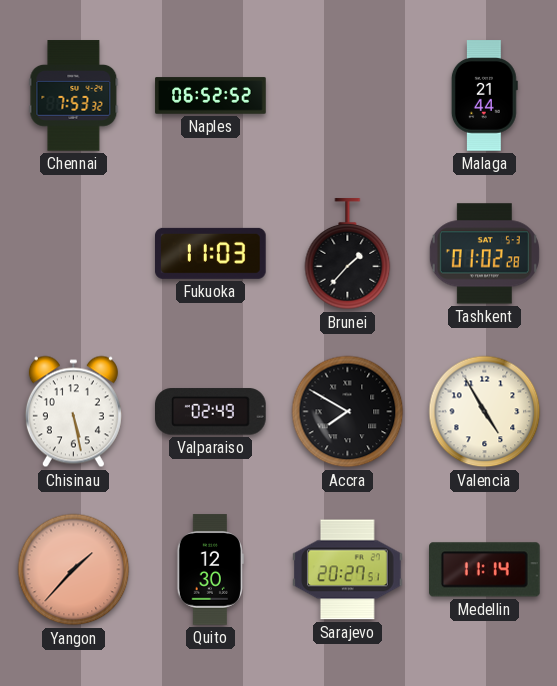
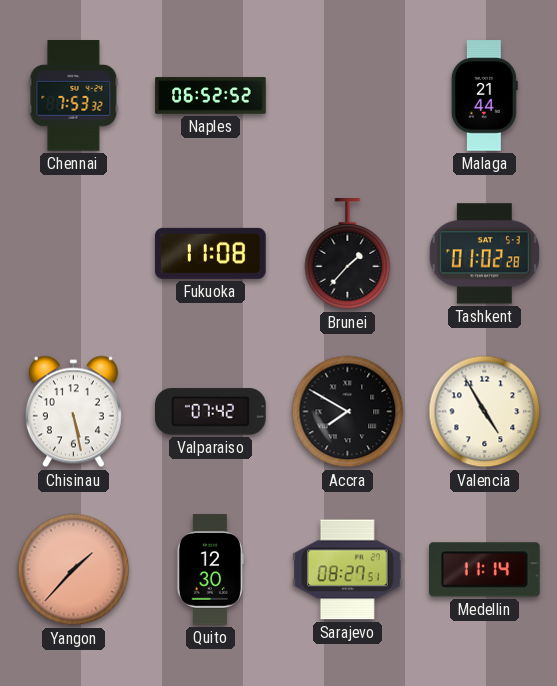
Fukuoka: 11:03 -> 11:08 (211, 253)
Valparaiso: 02:49 -> 07:42 (211, 412)
Sarajevo: 20:27 -> 08:27 (348, 570)
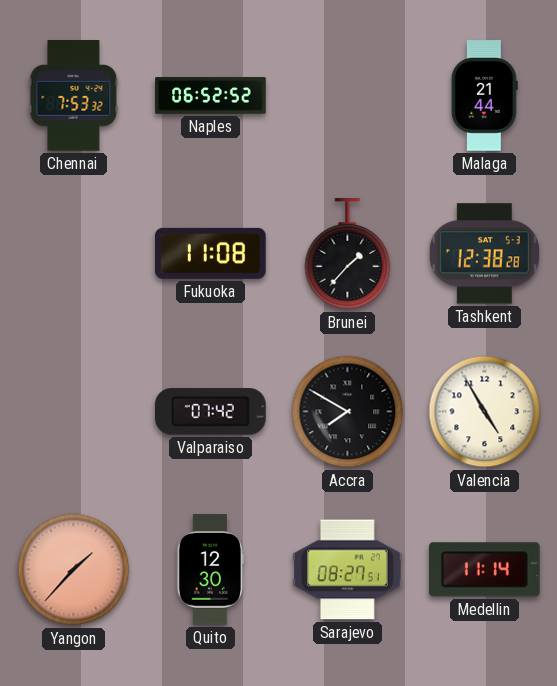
Tashkent: 01:02 -> 12:38 (484, 254)
Chisinau: 5:28 -> none (73, 412)
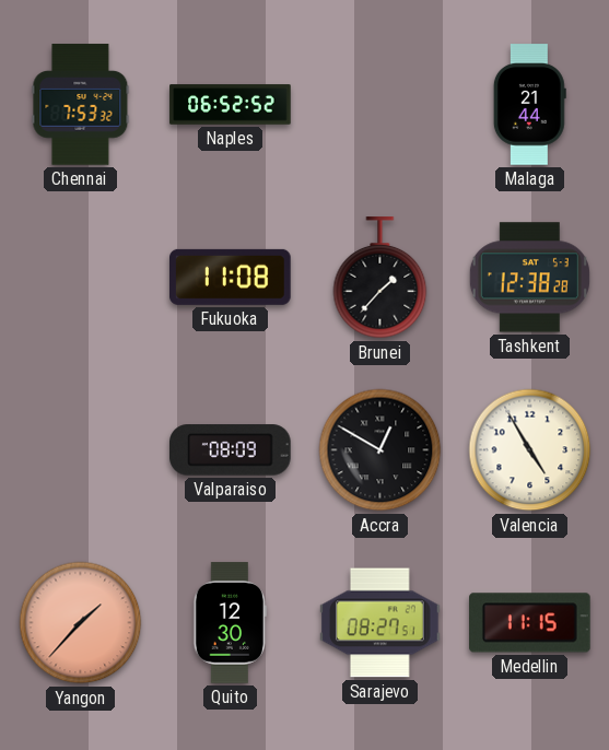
Valparaiso: 07:42 -> 08:09 (231, 450)
Accra: 7:50 -> 12:50 (380, 450)
Medellin: 11:14 -> 11:15 (530, 623)
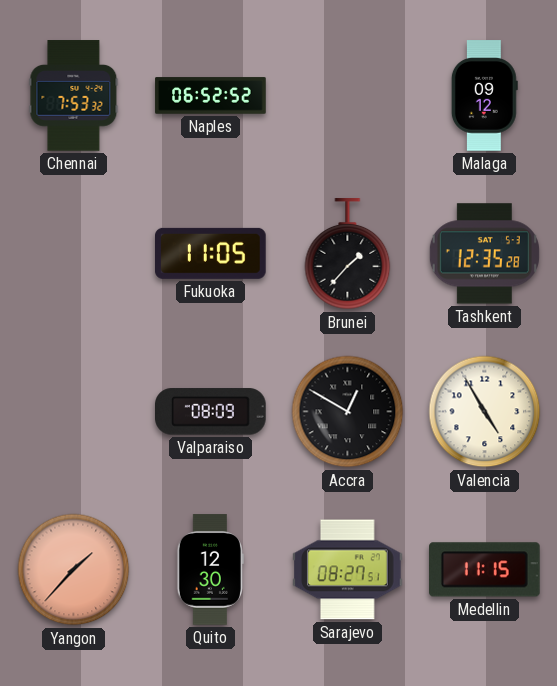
Malaga: 21:44 -> 09:12 (484, 96)
Fukuoka: 11:08 -> 11:05 (211, 253)
Tashkent: 12:38 -> 12:35 (484, 254)
